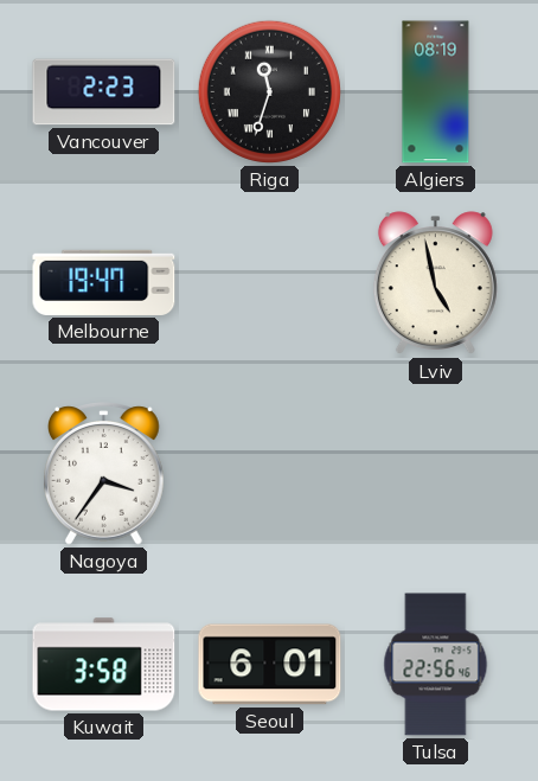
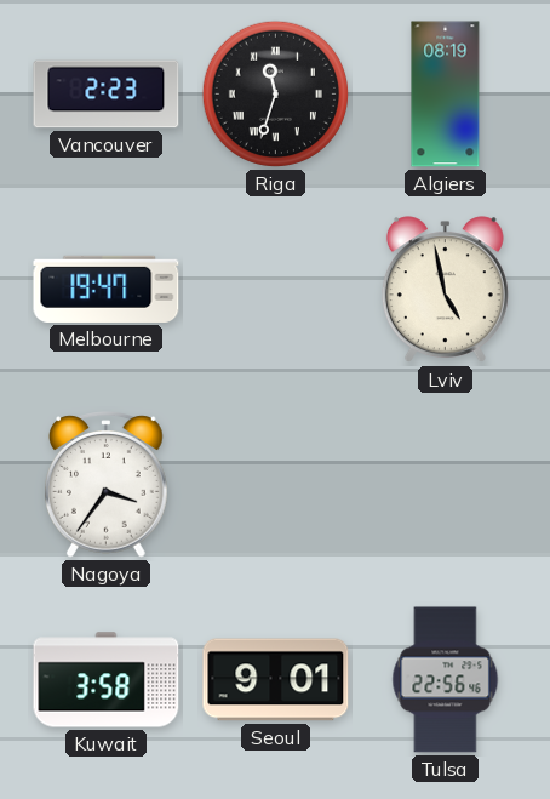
Seoul: 6:01 -> 9:01 (276, 680)
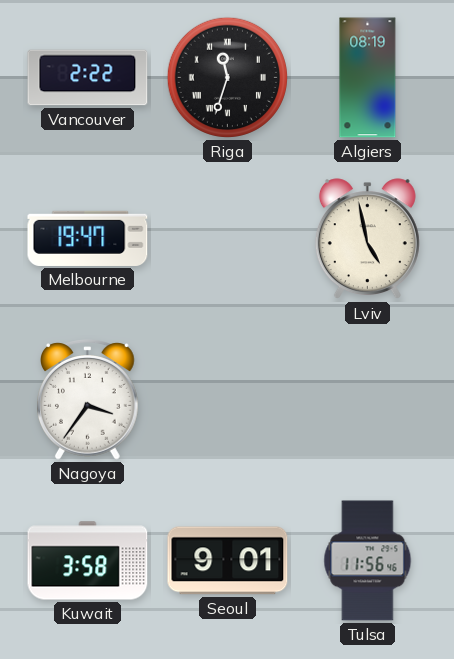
Vancouver: 2:23 -> 2:22 (88, 78)
Tulsa: 22:56 -> 11:56 (368, 561)
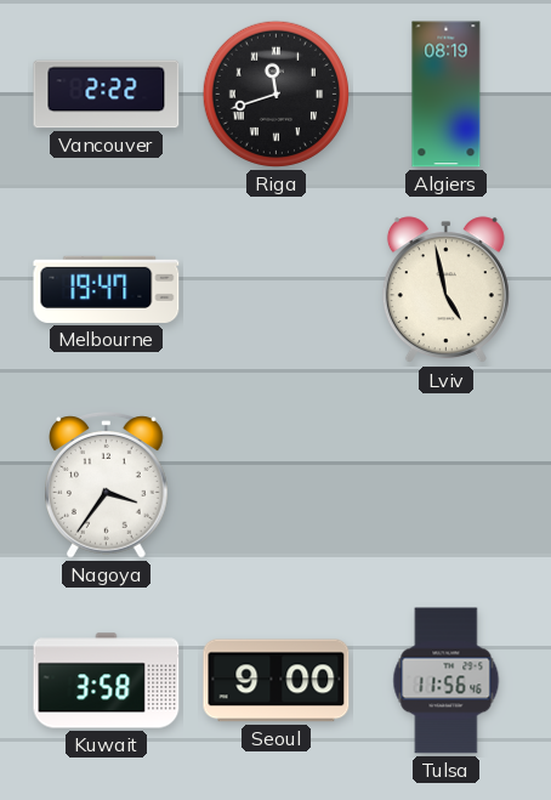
Riga: 11:33 -> 11:42 (275, 93)
Seoul: 9:01 -> 9:00 (277, 681)
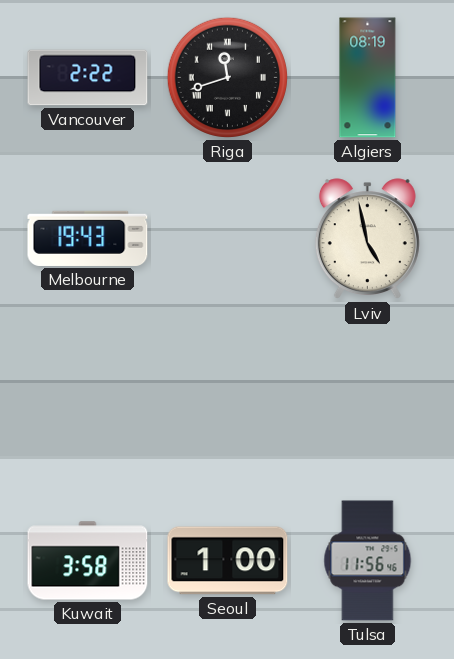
Melbourne: 19:47 -> 19:43 (88, 238)
Nagoya: 3:36 -> none (107, 486)
Seoul: 9:00 -> 1:00 (228, 561)
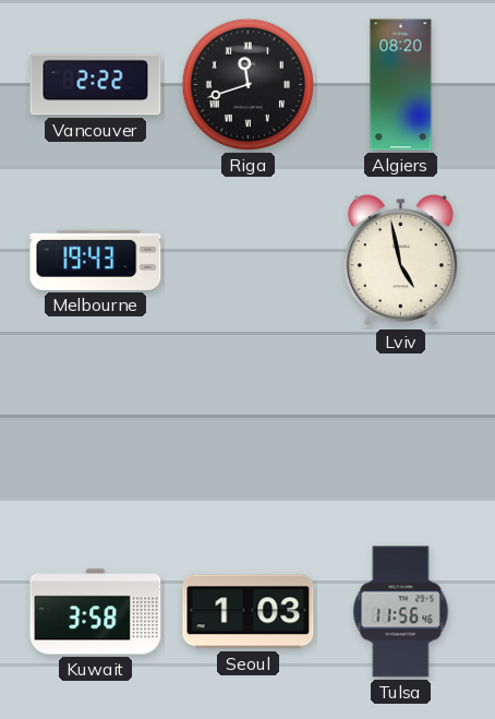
Algiers: 08:19 -> 08:20 (401, 85)
Seoul: 1:00 -> 1:03 (249, 612)
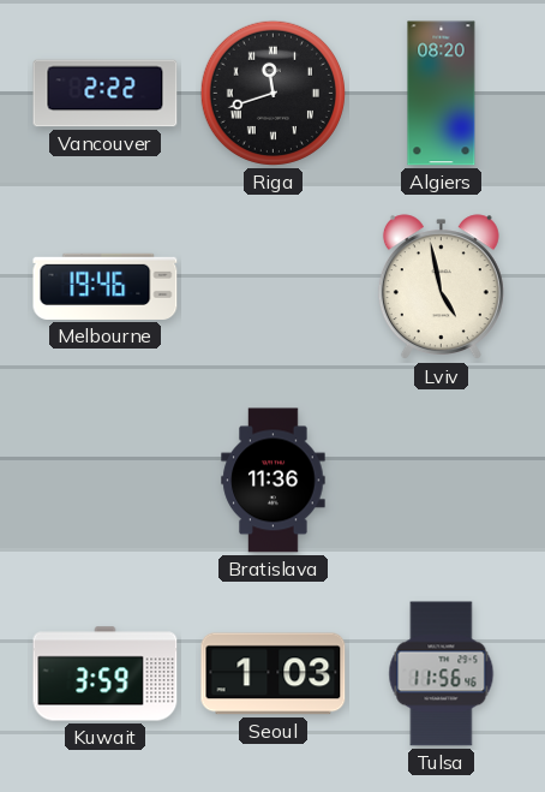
Melbourne: 19:43 -> 19:46 (106, 286)
Bratislava: none -> 11:36 (274, 481)
Kuwait: 3:58 -> 3:59 (106, 674)
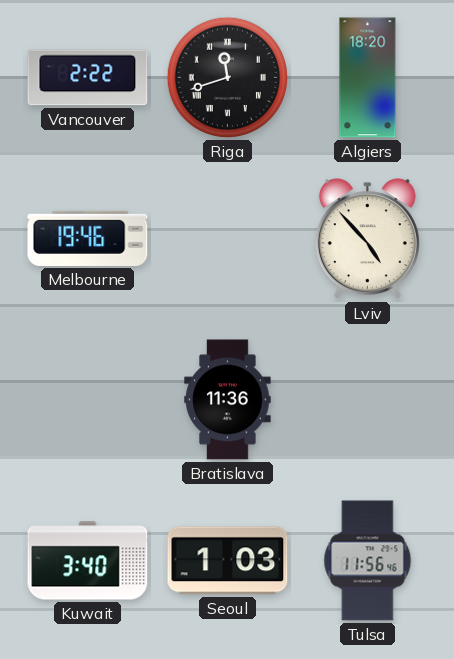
Algiers: 08:20 -> 18:20 (368, 78)
Lviv: 4:58 -> 4:53 (367, 239)
Kuwait: 3:59 -> 3:40 (88, 561)
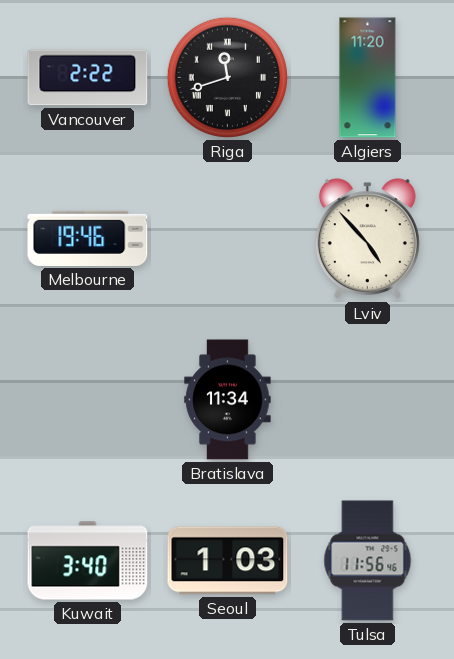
Algiers: 18:20 -> 11:20 (368, 78)
Bratislava: 11:36 -> 11:34 (228, 400)
